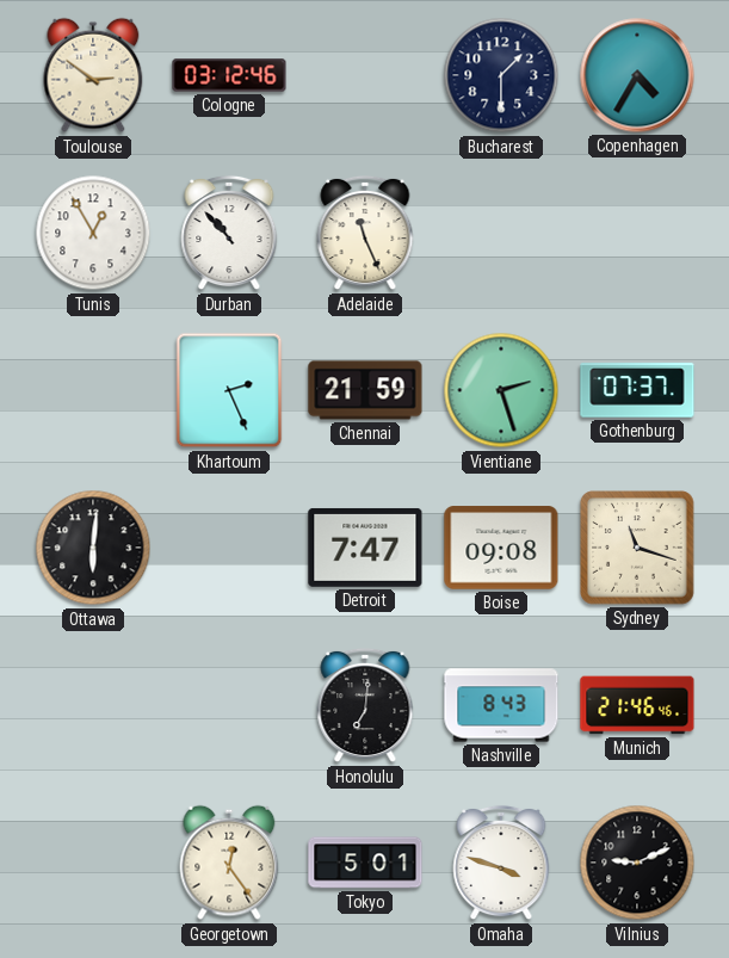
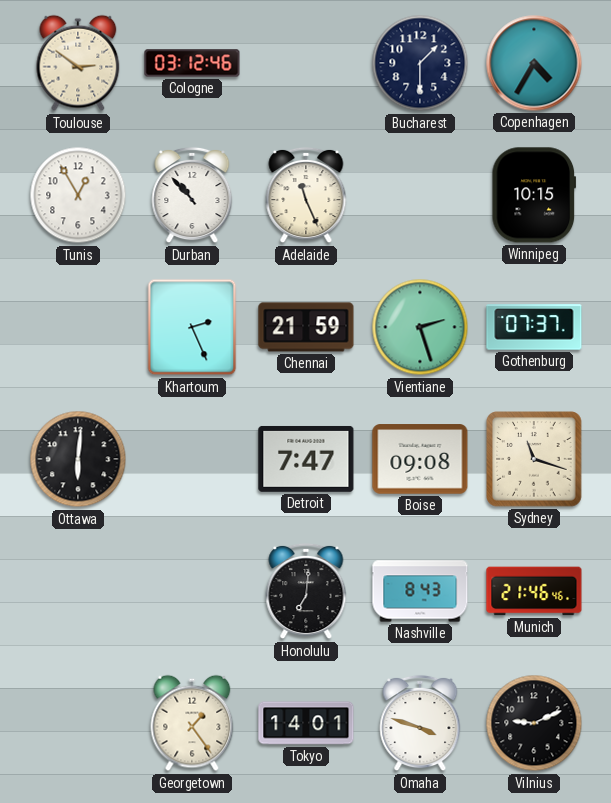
Winnipeg: none -> 10:15 (534, 195)
Georgetown: 12:24 -> 1:24 (192, 723)
Tokyo: 5:01 -> 14:01 (306, 723)
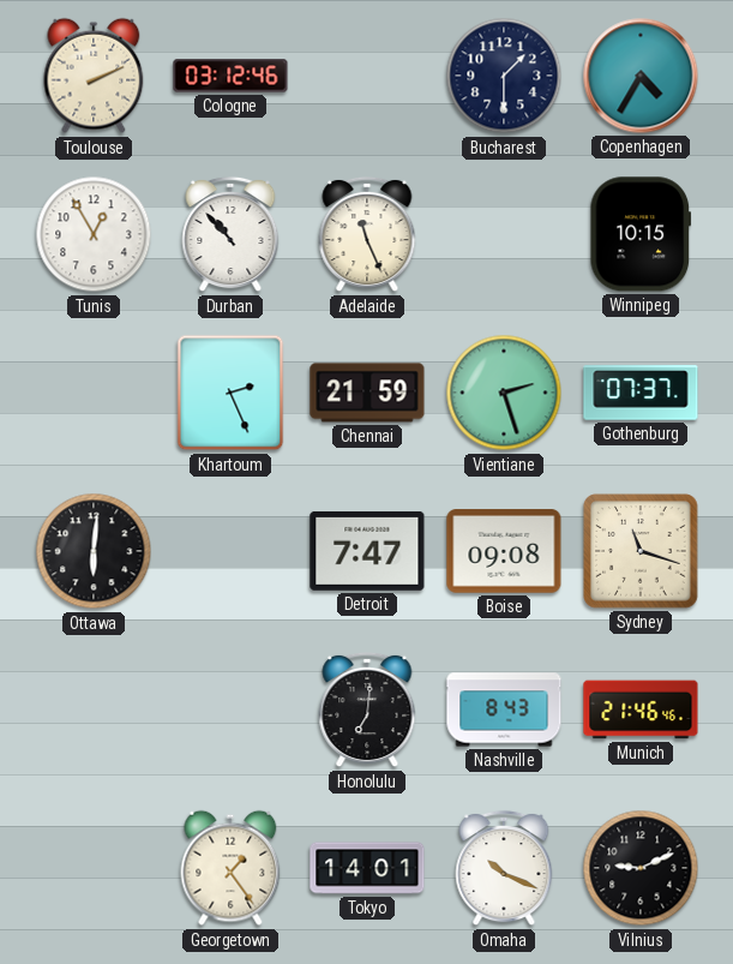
Toulouse: 2:51 -> 2:11 (94, 76)
Omaha: 3:48 -> 10:19 (504, 868)
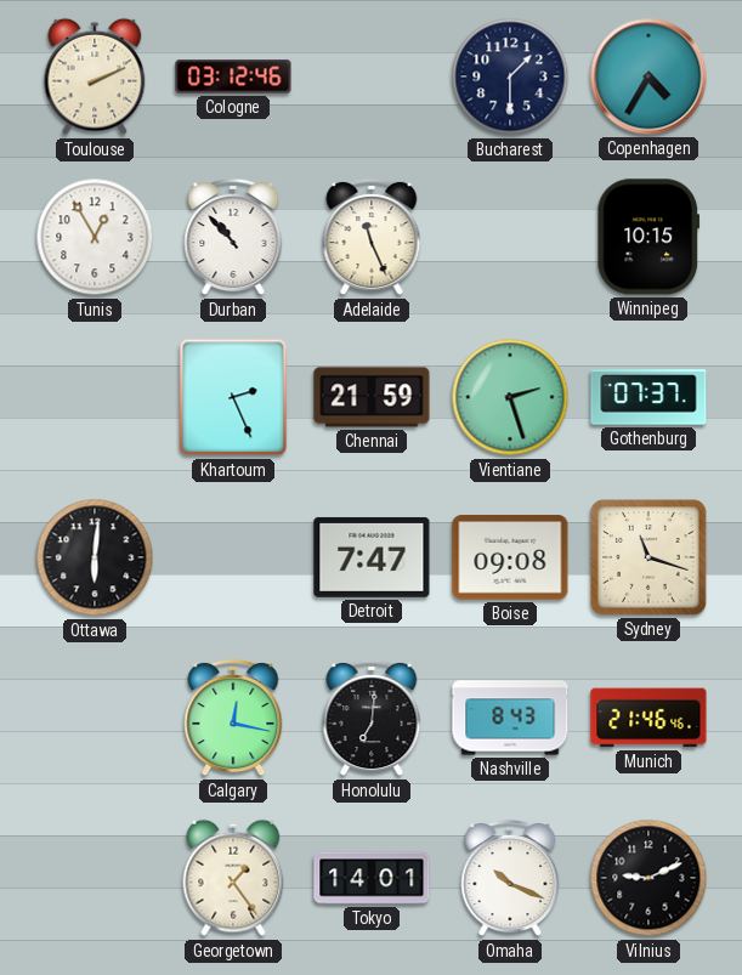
Calgary: none -> 12:17 (233, 718)
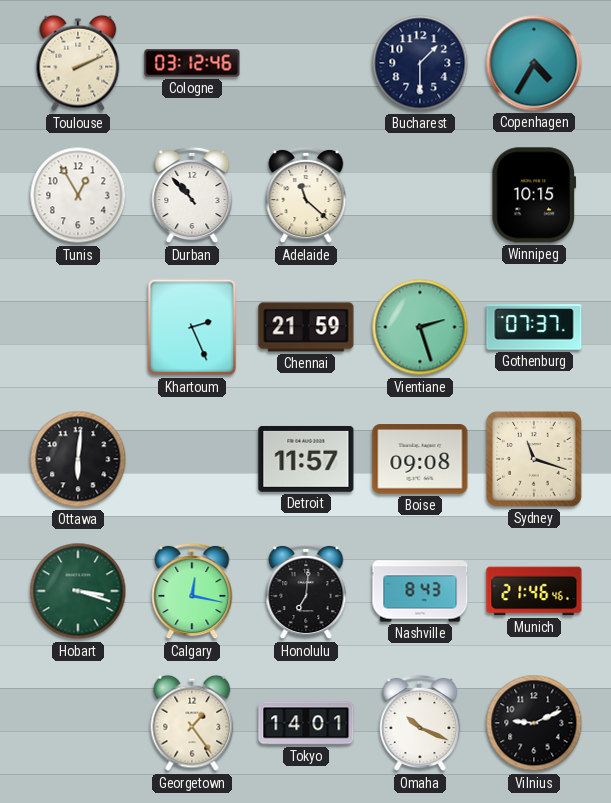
Adelaide: 11:26 -> 11:22 (306, 195)
Detroit: 7:47 -> 11:57 (306, 459)
Hobart: none -> 3:18 (78, 591)
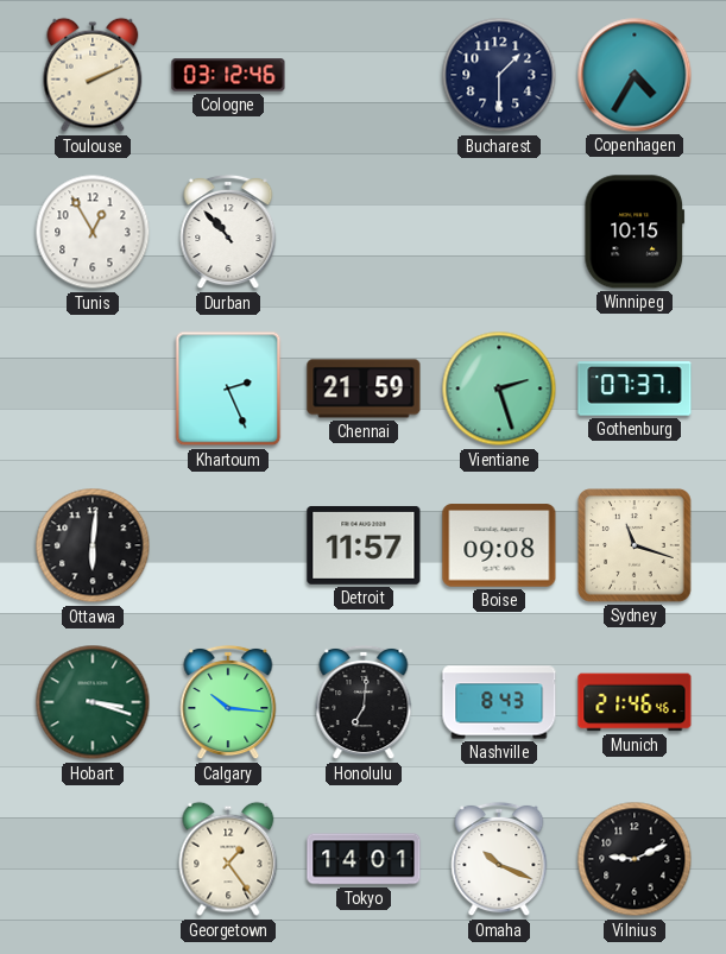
Adelaide: 11:22 -> none (306, 195)
Calgary: 12:17 -> 10:16 (228, 702)
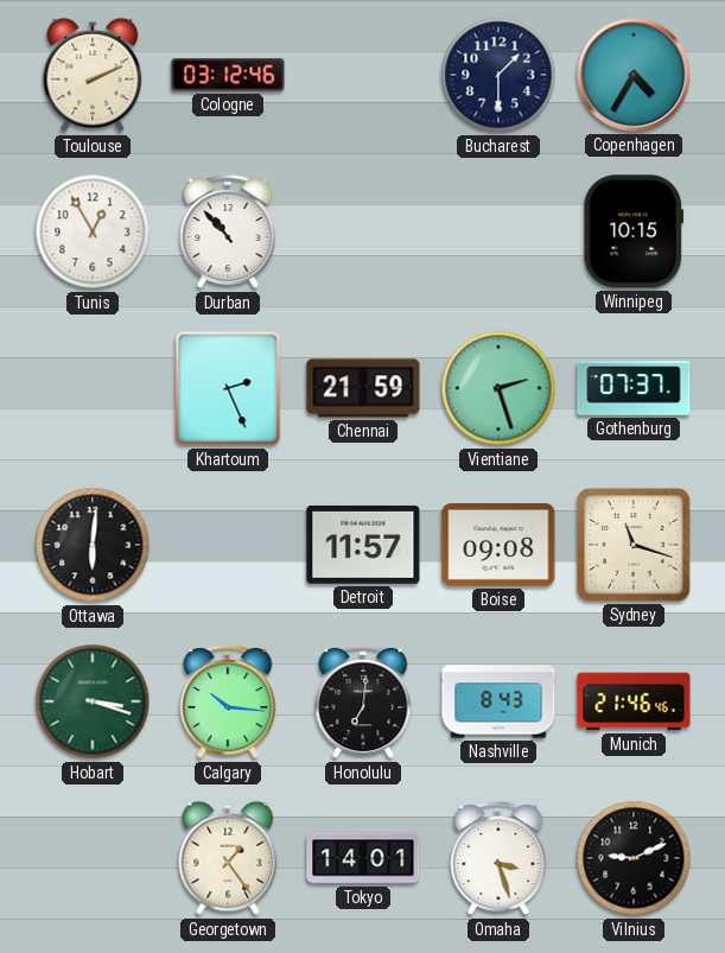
Omaha: 10:19 -> 3:27 (498, 858)
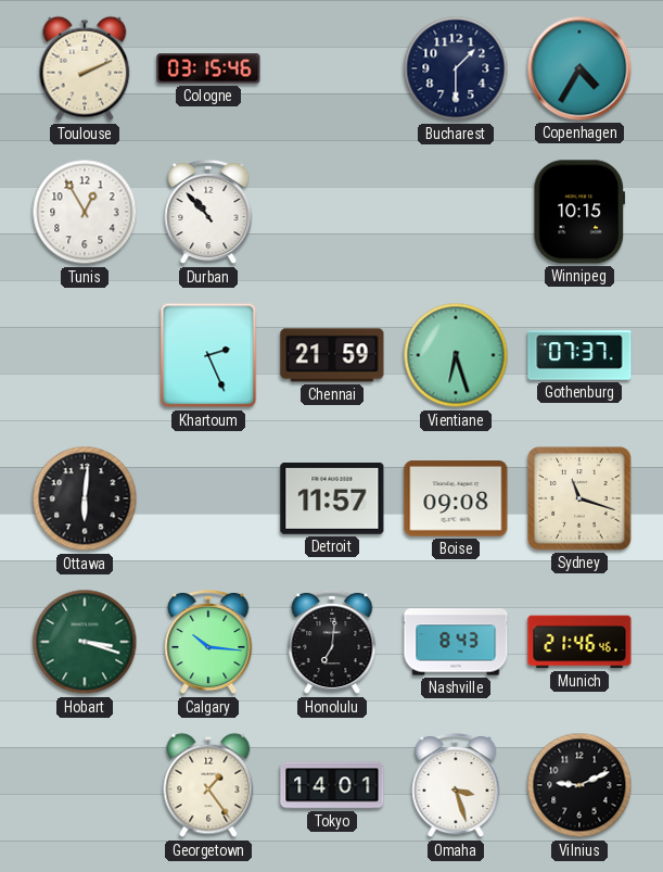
Cologne: 03:12 -> 03:15 (208, 68)
Vientiane: 2:27 -> 6:27 (456, 355)
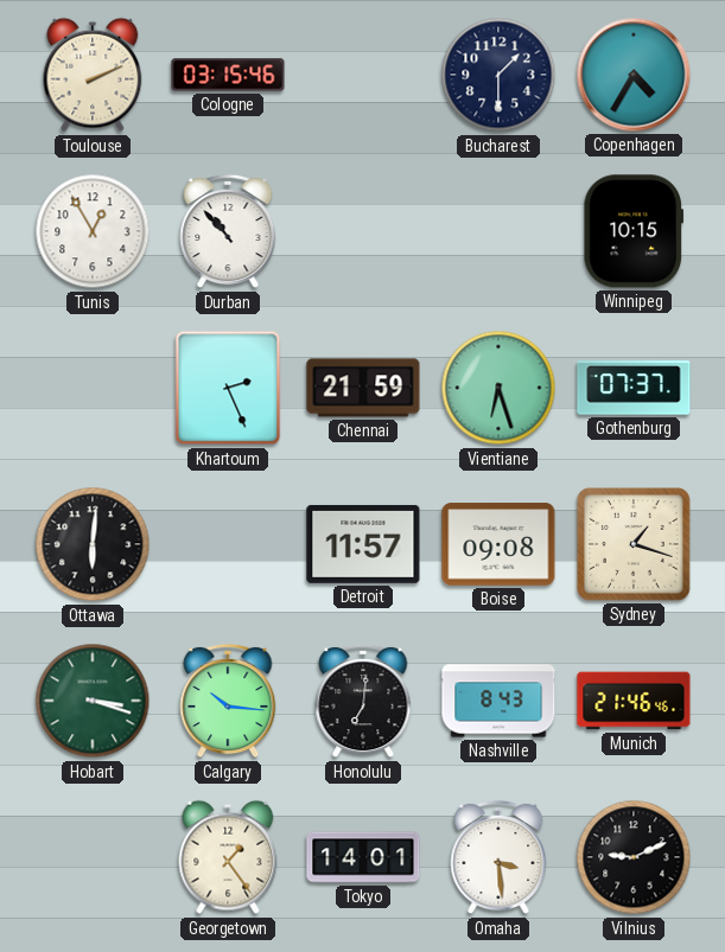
Sydney: 11:18 -> 1:18 (634, 544)
Omaha: 3:27 -> 3:29 (498, 857)
